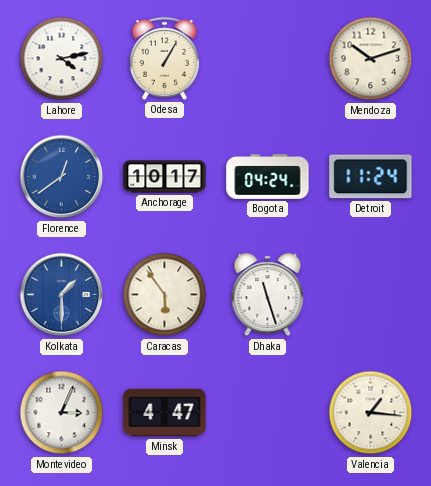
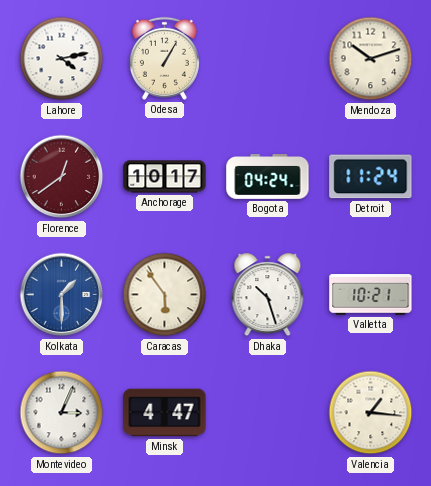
Florence dial: blue -> burgundy (62, 177)
Dhaka: 11:27 -> 10:27 (268, 295)
Valletta: none -> 10:21 (371, 295)
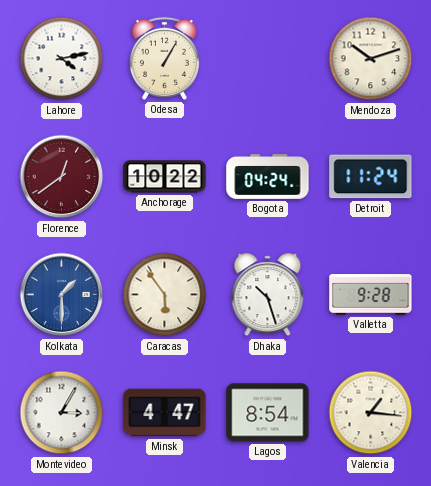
Anchorage: 10:17 -> 10:22 (165, 177)
Valletta: 10:21 -> 9:28 (371, 295)
Montevideo: 3:04 -> 3:05 (62, 413)
Lagos: none -> 8:54 (268, 413)
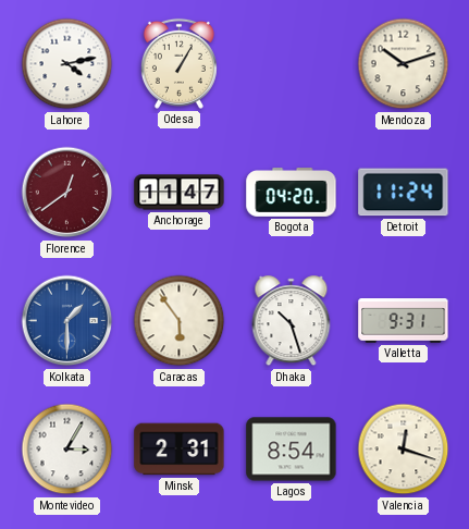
Anchorage: 10:22 -> 11:47 (180, 193)
Bogota: 04:24 -> 04:20 (292, 193)
Valletta: 9:28 -> 9:31 (404, 321)
Minsk: 4:47 -> 2:31 (180, 450)
Valencia: 1:16 -> 12:18 (404, 450)
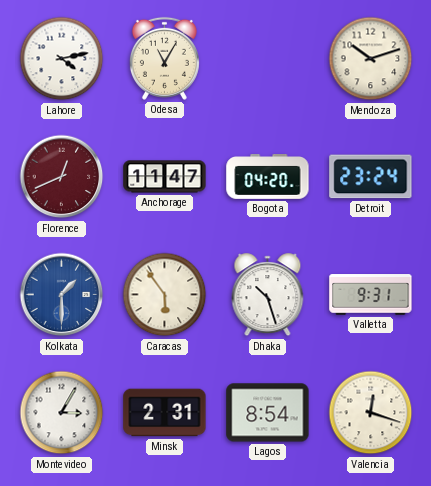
Odesa: 1:05 -> 11:05 (164, 58)
Florence: 12:39 -> 12:41 (62, 177)
Detroit: 11:24 -> 23:24 (371, 177)
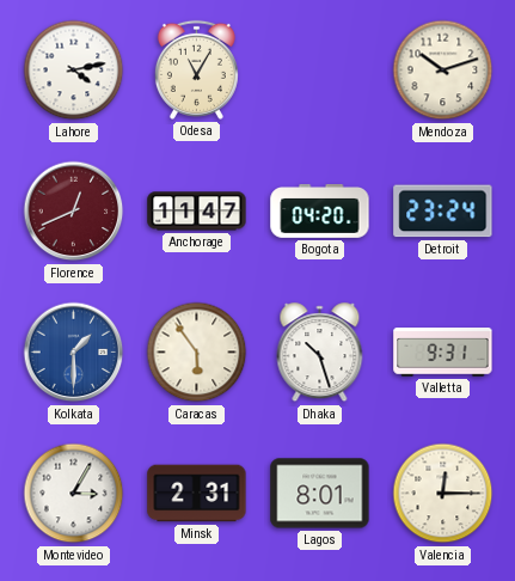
Lagos: 8:54 -> 8:01 (320, 494)
Valencia: 12:18 -> 12:15 (443, 494)
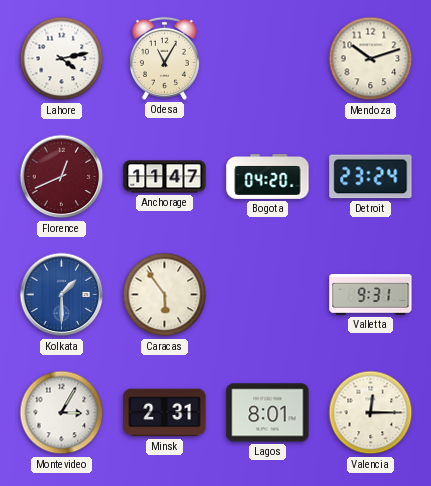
Dhaka: 10:27 -> none (320, 353)
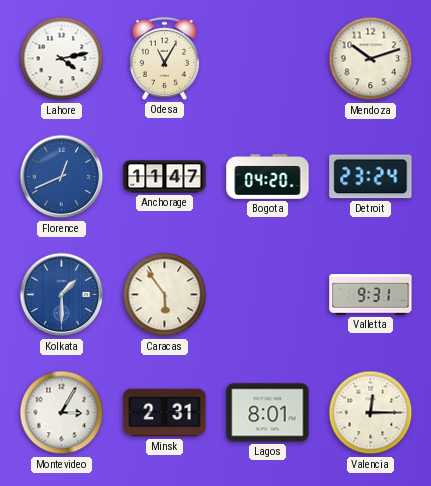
Florence dial: burgundy -> blue (62, 177)
